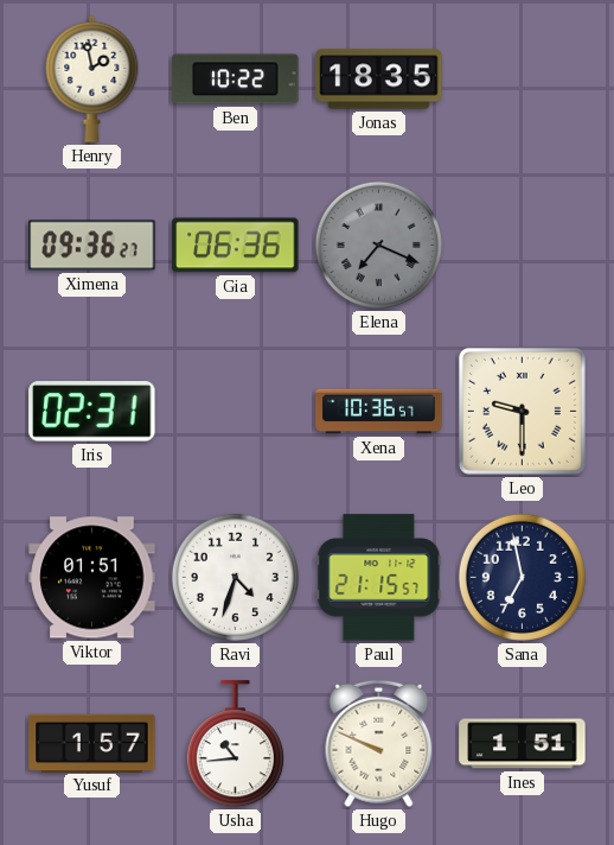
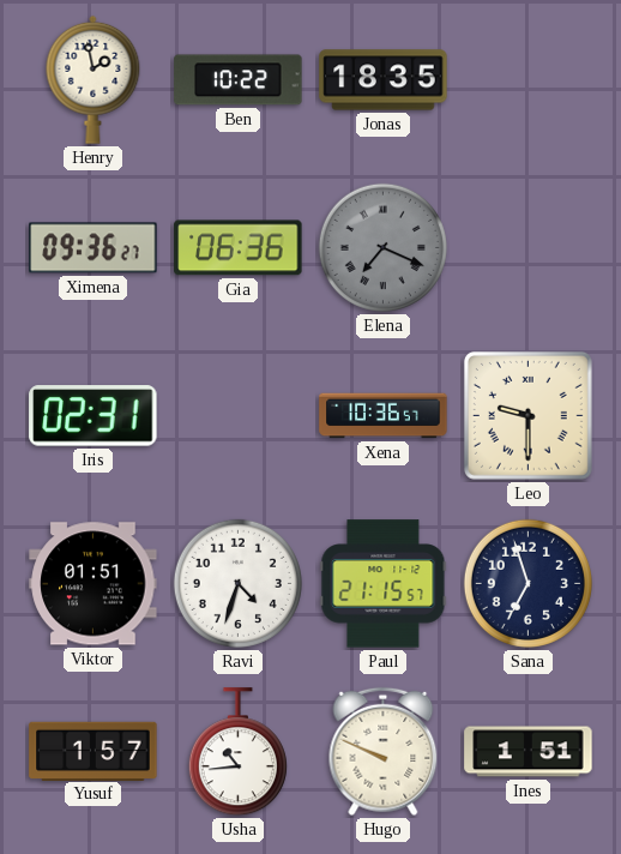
Sana: 6:58 -> 6:57 (527, 583)
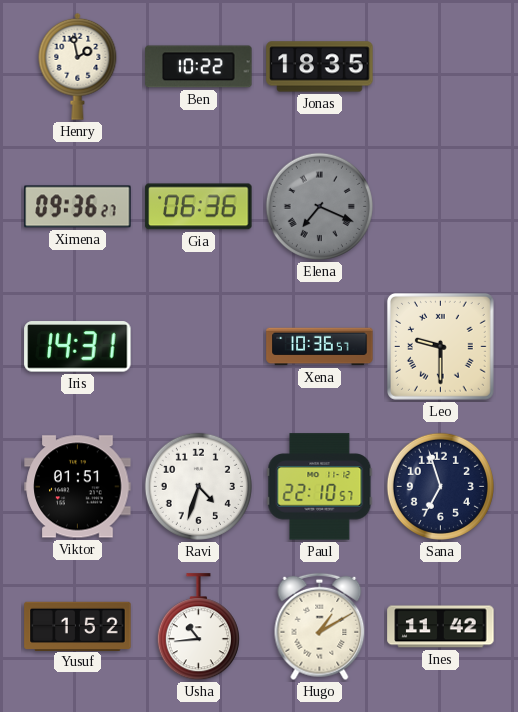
Iris: 02:31 -> 14:31 (78, 347)
Paul: 21:15 -> 22:10 (320, 487)
Yusuf: 1:57 -> 1:52 (78, 626)
Hugo: 9:49 -> 1:10 (320, 627)
Ines: 1:51 -> 11:42 (441, 627)
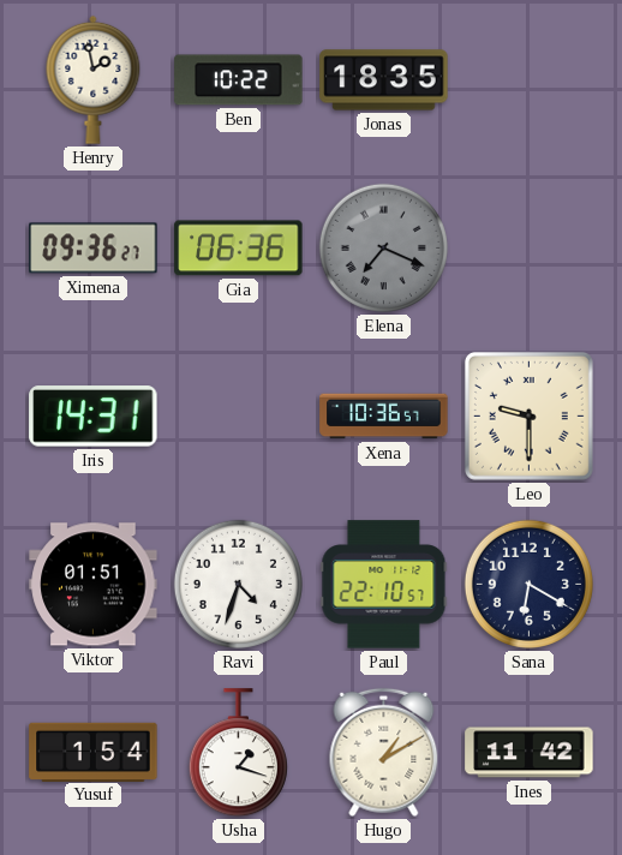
Sana: 6:57 -> 6:20 (528, 584)
Yusuf: 1:52 -> 1:54 (94, 752)
Usha: 10:44 -> 1:18 (238, 753)
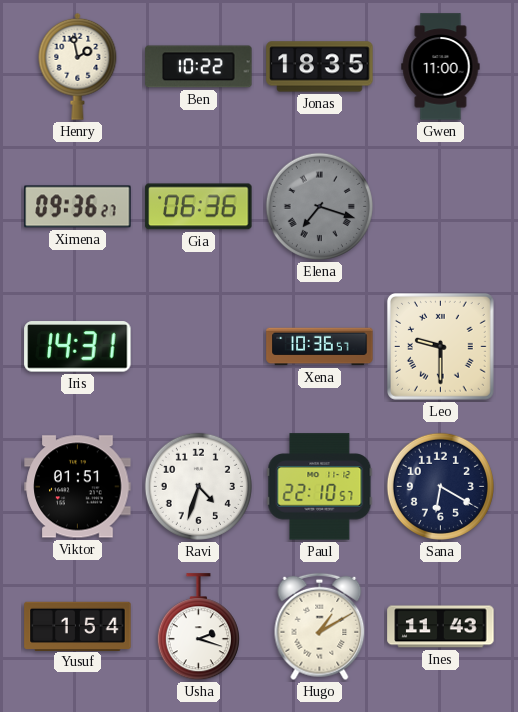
Gwen: none -> 11:00 (441, 67)
Elena: 7:19 -> 7:18 (319, 206)
Usha: 1:18 -> 2:18 (198, 627)
Ines: 11:42 -> 11:43 (441, 627)
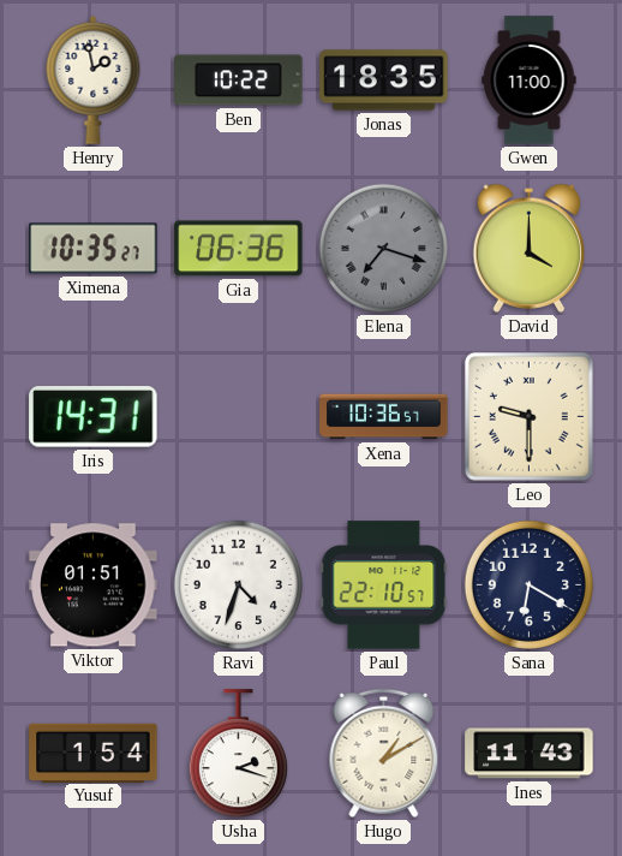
Ximena: 09:36 -> 10:35 (94, 249)
David: none -> 4:00 (530, 248)
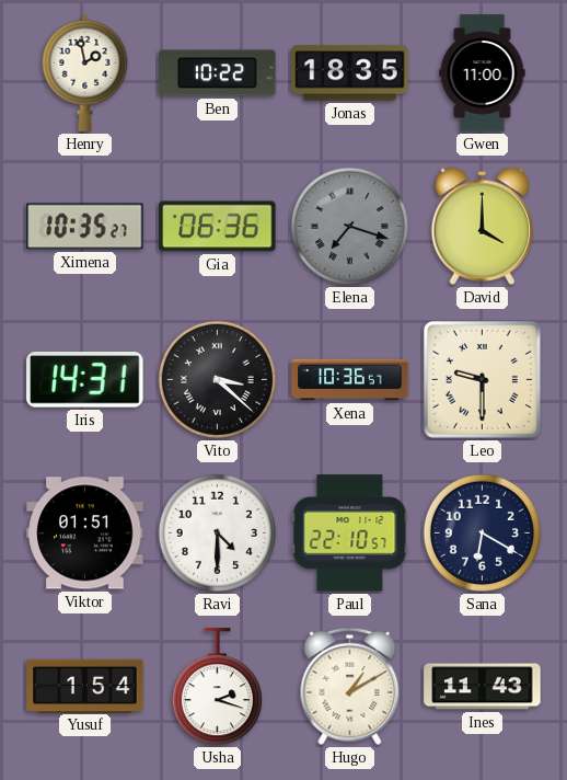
Vito: none -> 3:22 (217, 379)
Ravi: 4:33 -> 4:30 (217, 532)
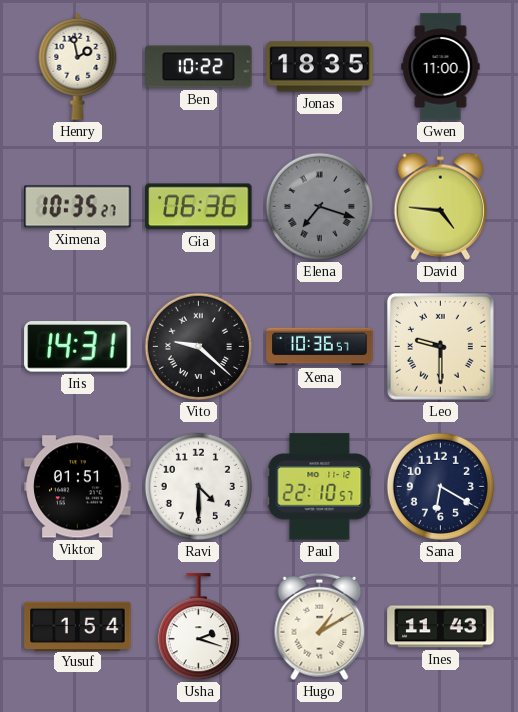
David: 4:00 -> 4:46 (441, 206)
Vito: 3:22 -> 9:22 (198, 346)
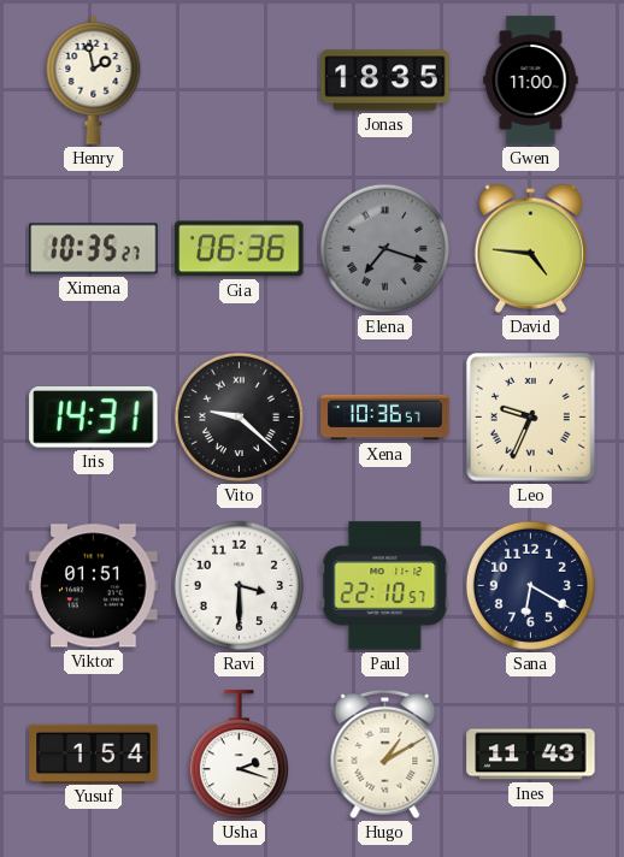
Ben: 10:22 -> none (199, 67)
Leo: 9:30 -> 9:34 (530, 416)
Ravi: 4:30 -> 3:30 (239, 585)
